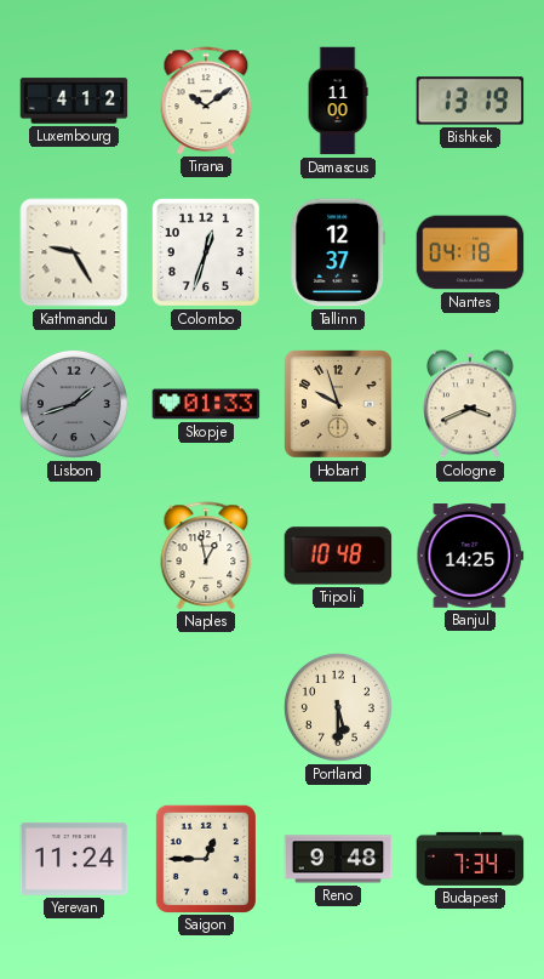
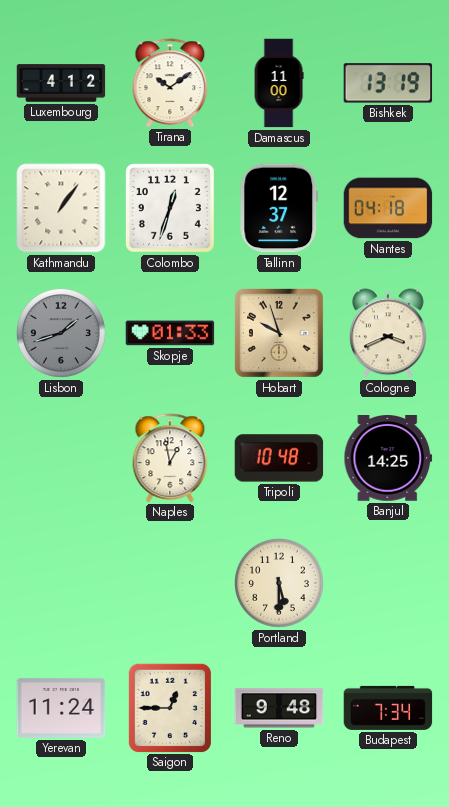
Kathmandu: 9:25 -> 1:06 (61, 208)
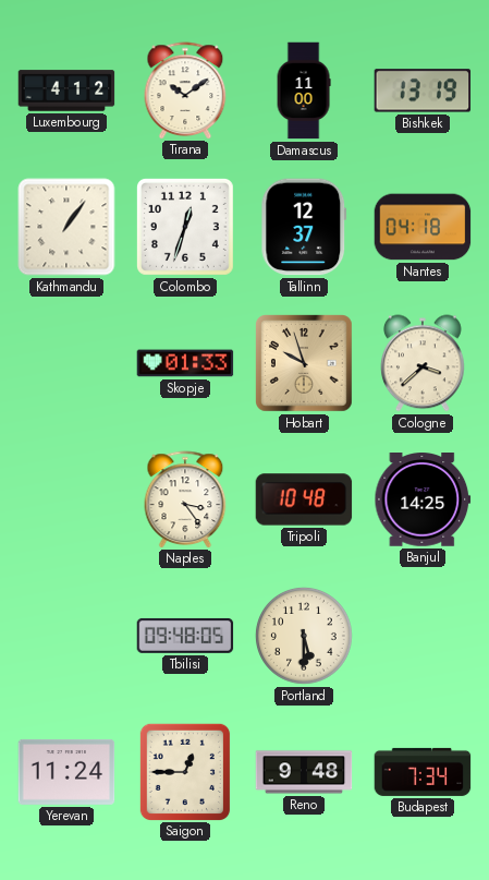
Lisbon: 1:42 -> none (61, 333)
Cologne: 3:41 -> 3:38 (424, 363)
Naples: 12:58 -> 3:24 (185, 499)
Tbilisi: none -> 09:48 (185, 636)
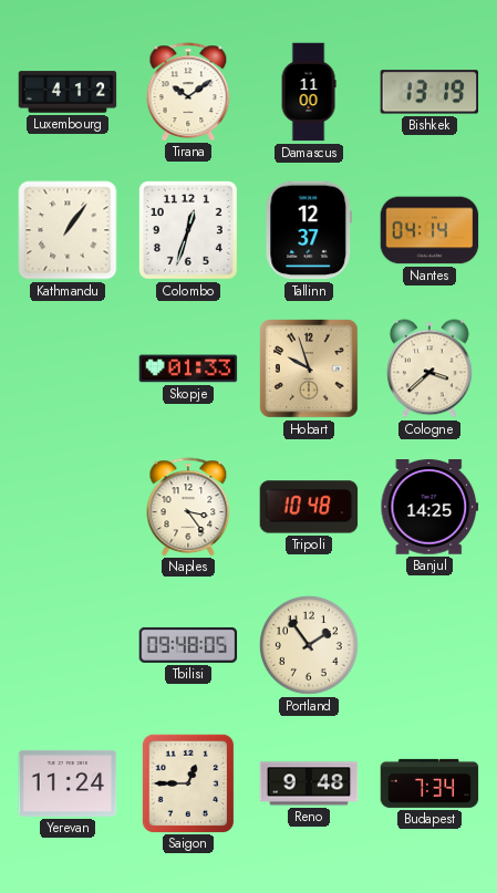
Nantes: 04:18 -> 04:14 (429, 230)
Portland: 5:30 -> 1:54 (309, 645)
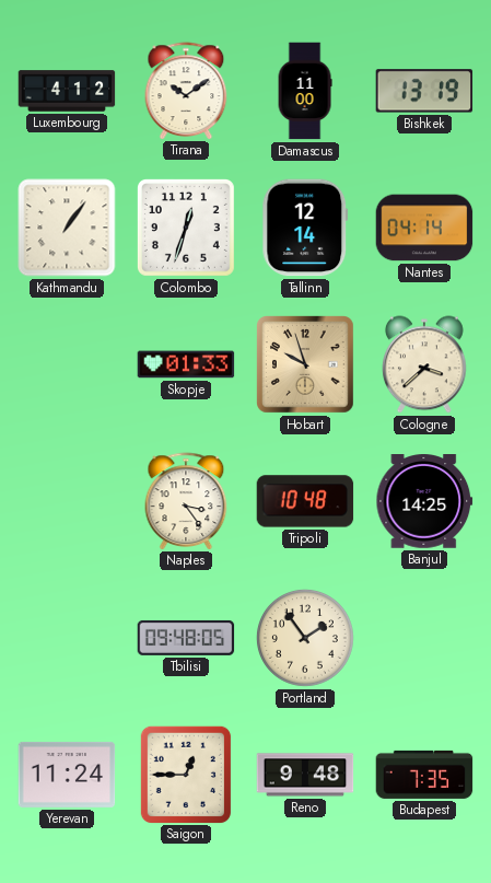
Tallinn: 12:37 -> 12:14 (305, 228)
Budapest: 7:34 -> 7:35 (424, 775)
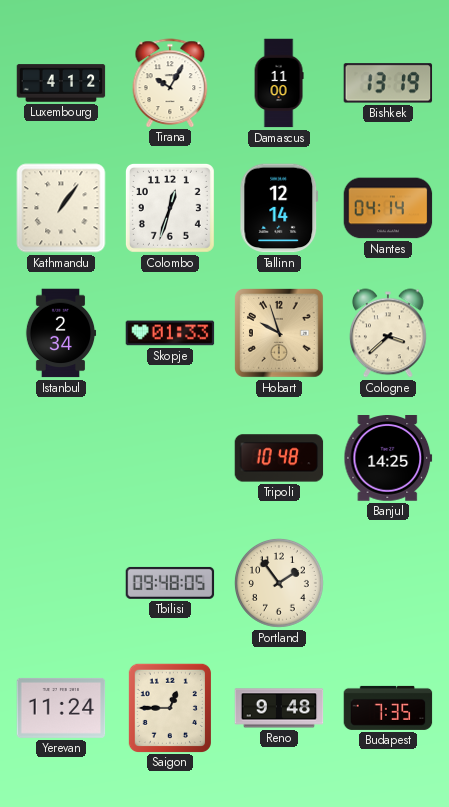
Tirana: 10:09 -> 10:05 (170, 83)
Istanbul: none -> 2:34 (61, 333)
Naples: 3:24 -> none (186, 501)
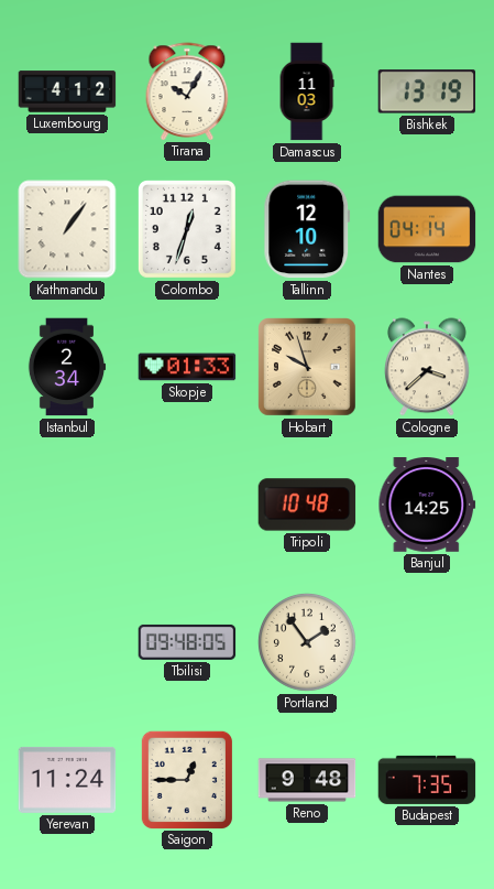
Damascus: 11:00 -> 11:03 (307, 91)
Tallinn: 12:14 -> 12:10 (307, 229)
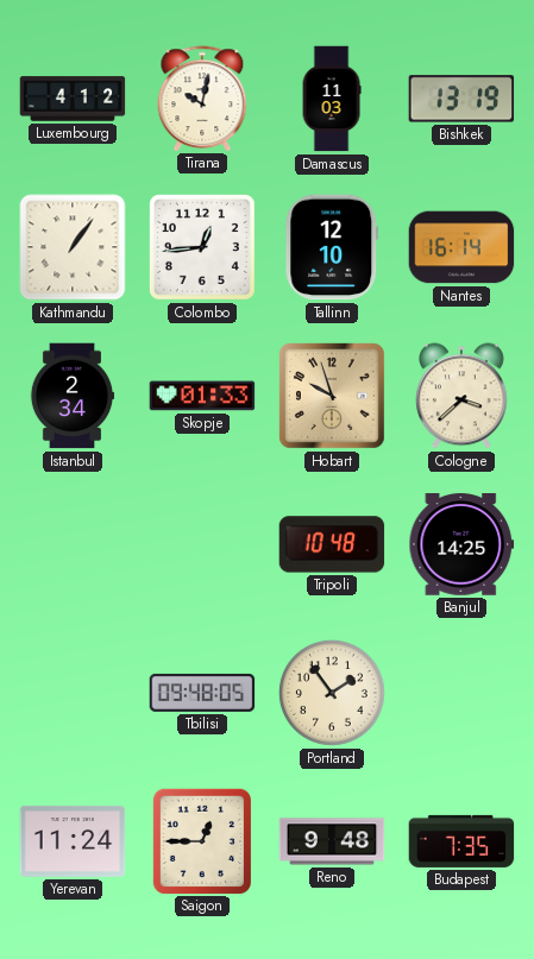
Tirana: 10:05 -> 10:02 (202, 99)
Colombo: 12:33 -> 12:44 (202, 247)
Nantes: 04:14 -> 16:14 (461, 247)
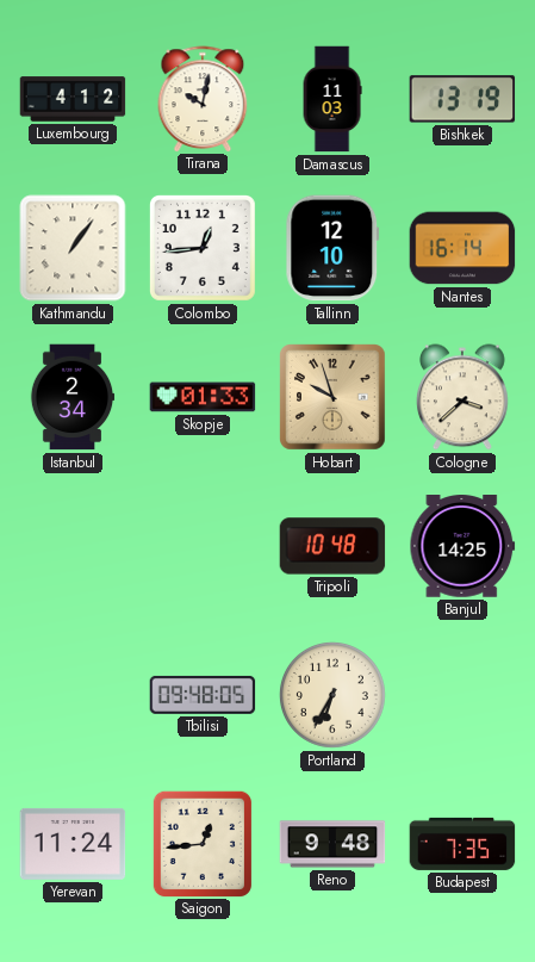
Portland: 1:54 -> 6:35 (332, 695)
Saigon: 12:45 -> 12:44 (203, 843)
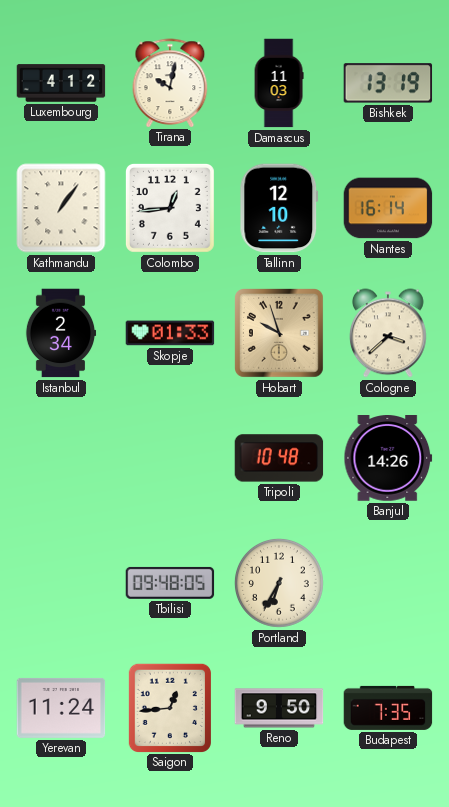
Banjul: 14:25 -> 14:26 (388, 458)
Reno: 9:48 -> 9:50 (279, 708)
